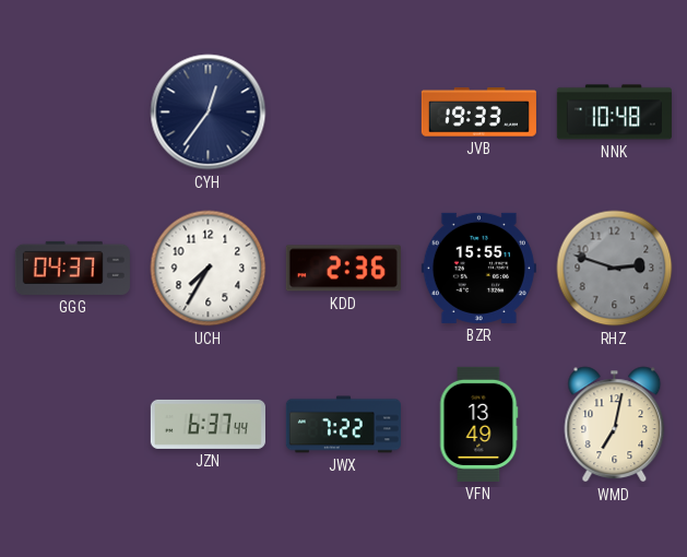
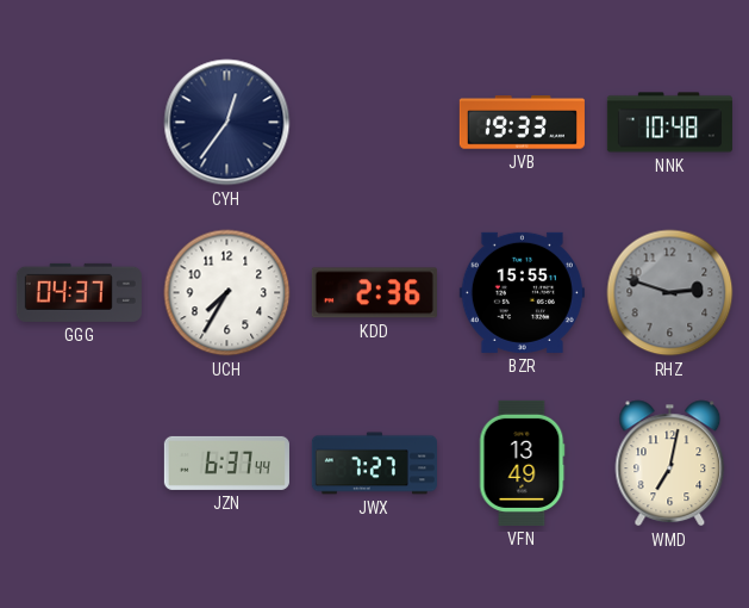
JWX: 7:22 -> 7:27 (374, 464)
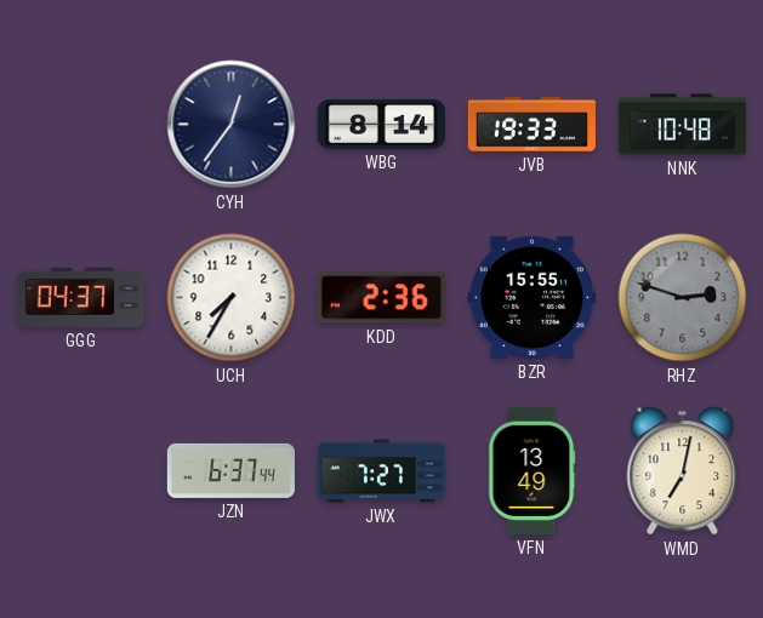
WBG: none -> 8:14 (381, 125)
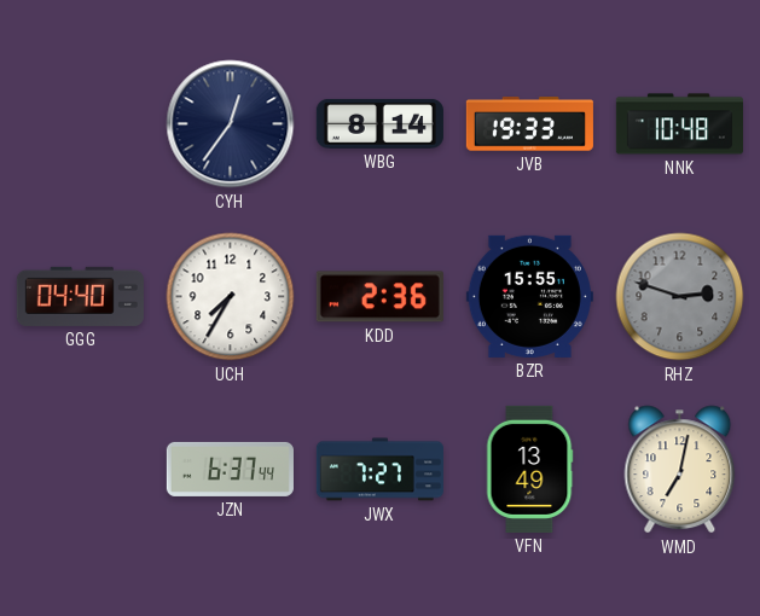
GGG: 04:37 -> 04:40 (80, 296)
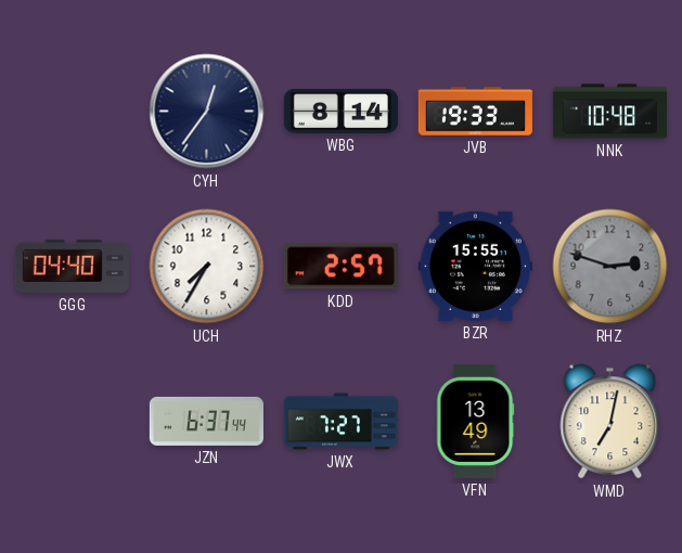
KDD: 2:36 -> 2:57 (340, 267)
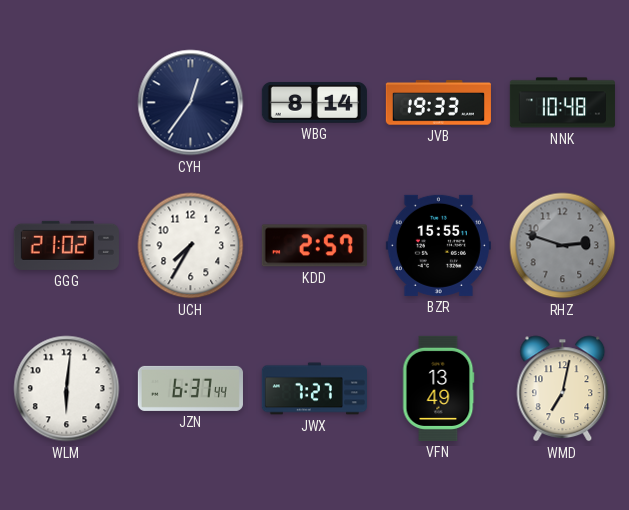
GGG: 04:40 -> 21:02 (66, 245)
WLM: none -> 6:01 (67, 389)
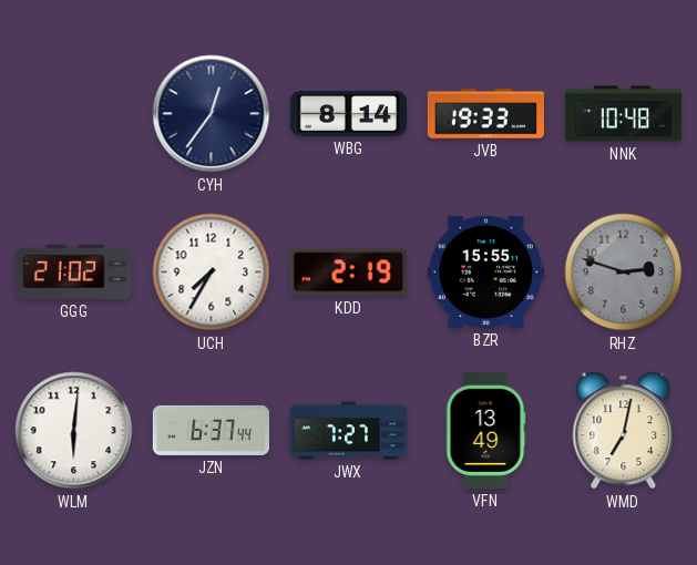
KDD: 2:57 -> 2:19 (348, 273)
